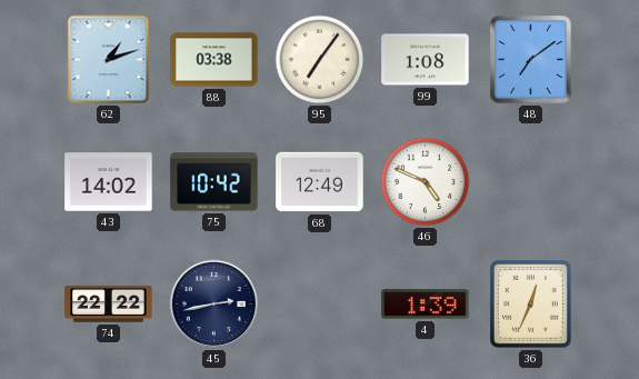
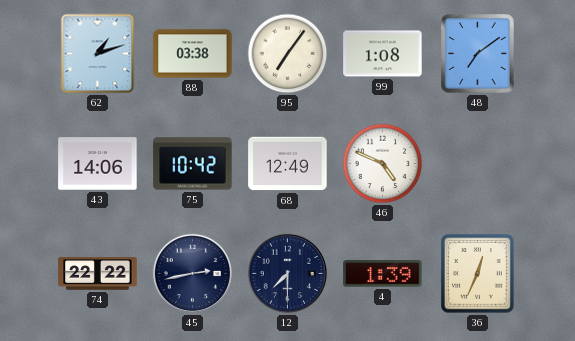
43: 14:02 -> 14:06 (98, 164)
12: none -> 7:30 (288, 274)
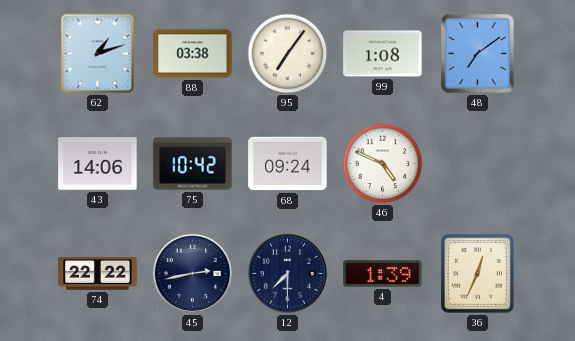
68: 12:49 -> 09:24 (288, 164)
